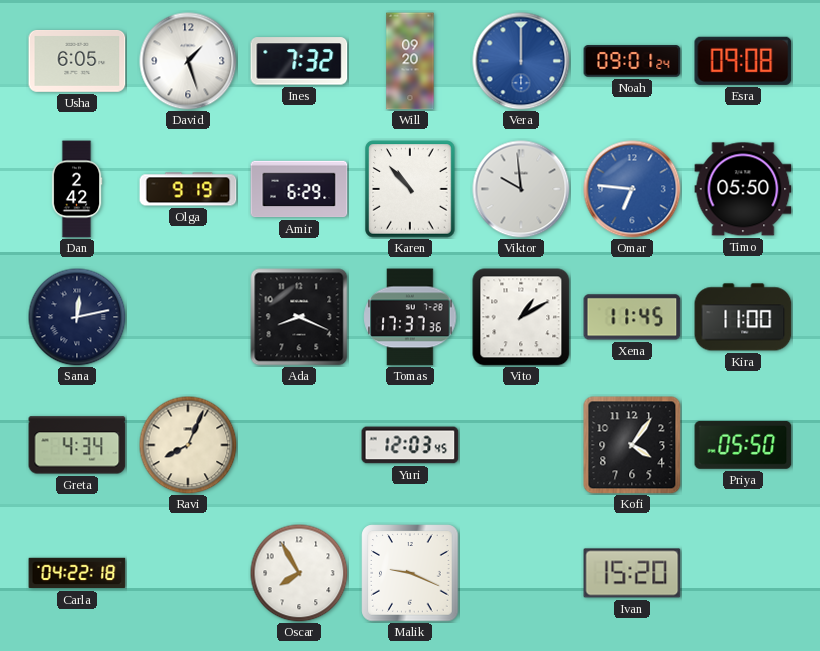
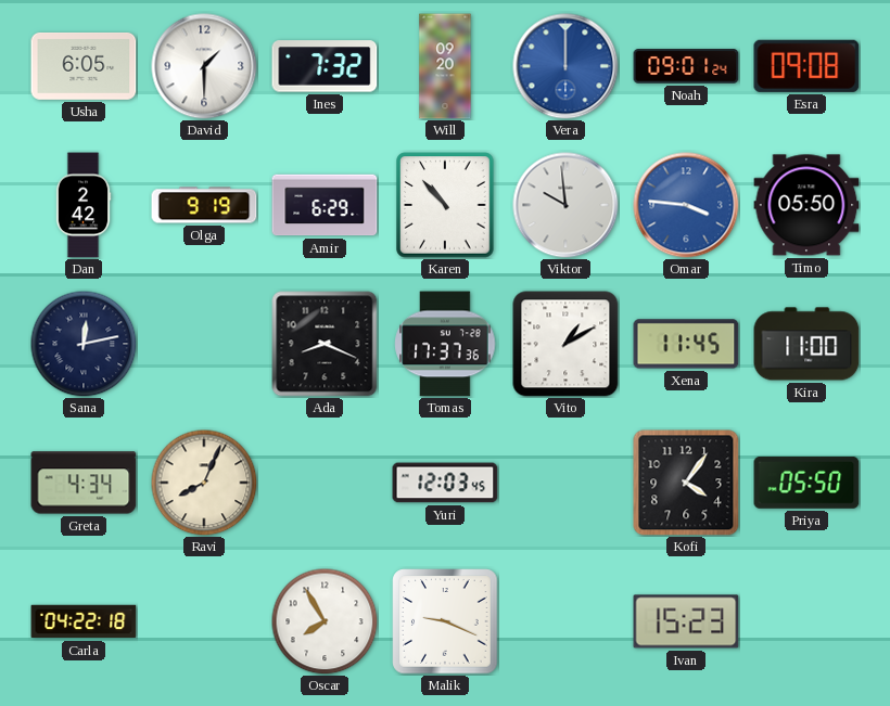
David: 1:27 -> 1:30 (204, 66)
Omar: 6:46 -> 3:46 (686, 205)
Ivan: 15:20 -> 15:23 (686, 621)
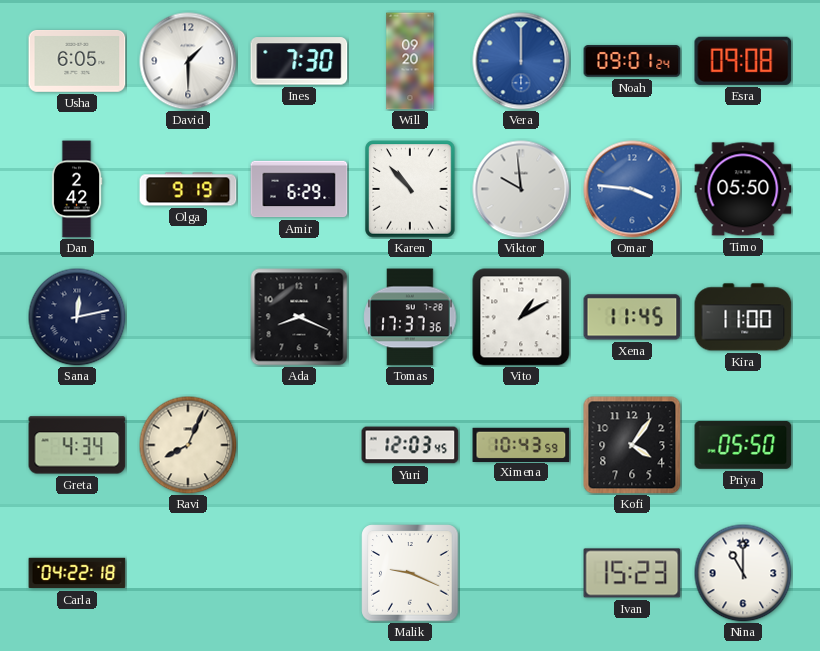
Ines: 7:32 -> 7:30 (299, 61)
Ximena: none -> 10:43 (521, 444)
Oscar: 7:55 -> none (325, 621)
Nina: none -> 11:00 (743, 573)
